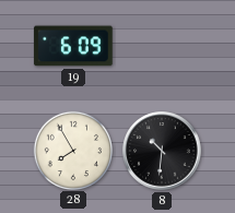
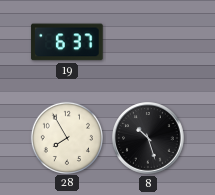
19: 6:09 -> 6:37 (67, 42)
8: 10:31 -> 10:27 (148, 138)
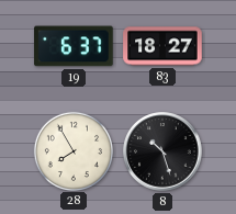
83: none -> 18:27 (162, 46)
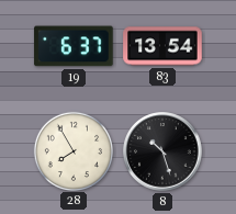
83: 18:27 -> 13:54 (162, 46)
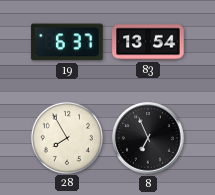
8: 10:27 -> 6:56 (148, 138)
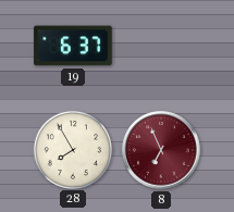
83: 13:54 -> none (148, 42)
8 dial: black -> burgundy (161, 150)
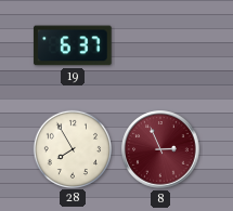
8: 6:56 -> 2:56 (160, 149)
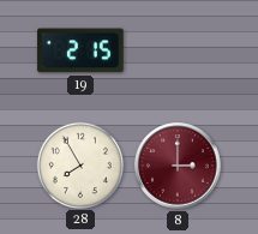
19: 6:37 -> 2:15 (80, 50)
8: 2:56 -> 3:00 (178, 166)
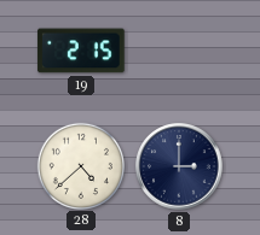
28: 7:55 -> 4:38 (80, 165)
8 dial: burgundy -> navy (179, 166)
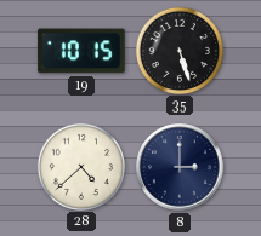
19: 2:15 -> 10:15 (81, 51)
35: none -> 5:27 (178, 50)
